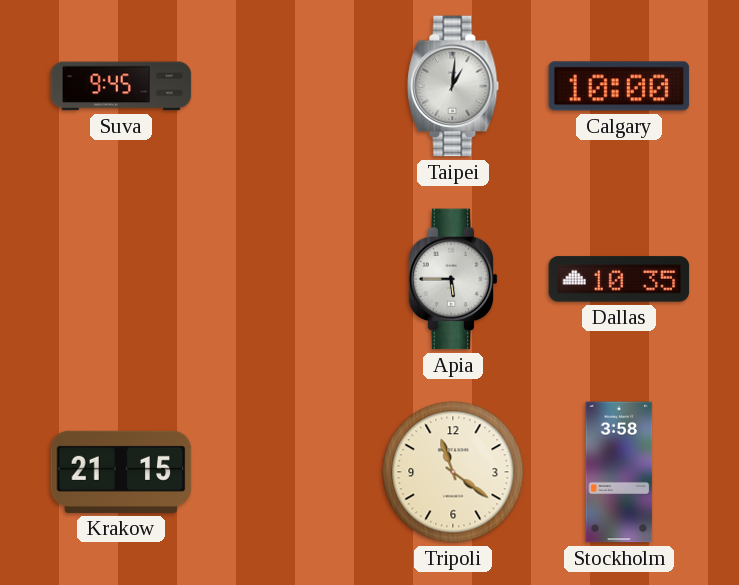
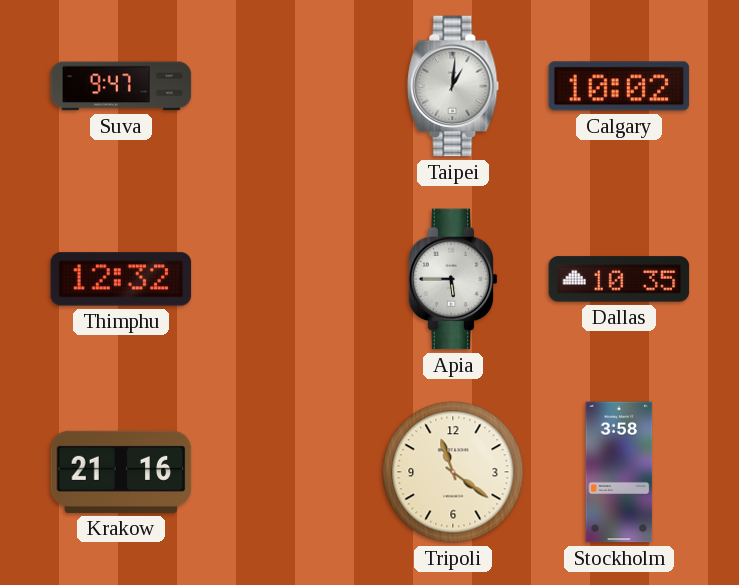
Suva: 9:45 -> 9:47 (121, 86)
Calgary: 10:00 -> 10:02 (619, 86)
Thimphu: none -> 12:32 (121, 279)
Krakow: 21:15 -> 21:16 (121, 472)
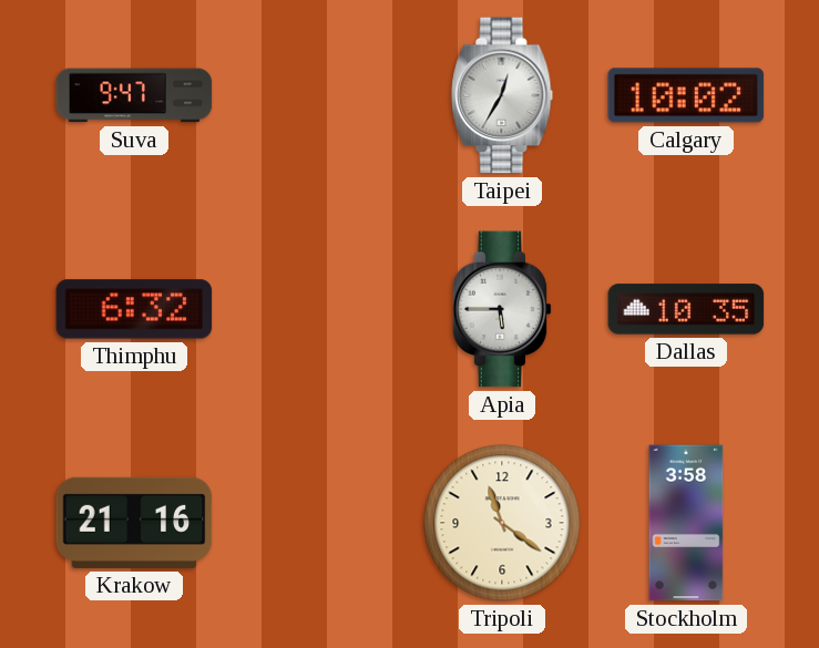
Taipei: 1:01 -> 12:35 (502, 95)
Thimphu: 12:32 -> 6:32 (134, 309)
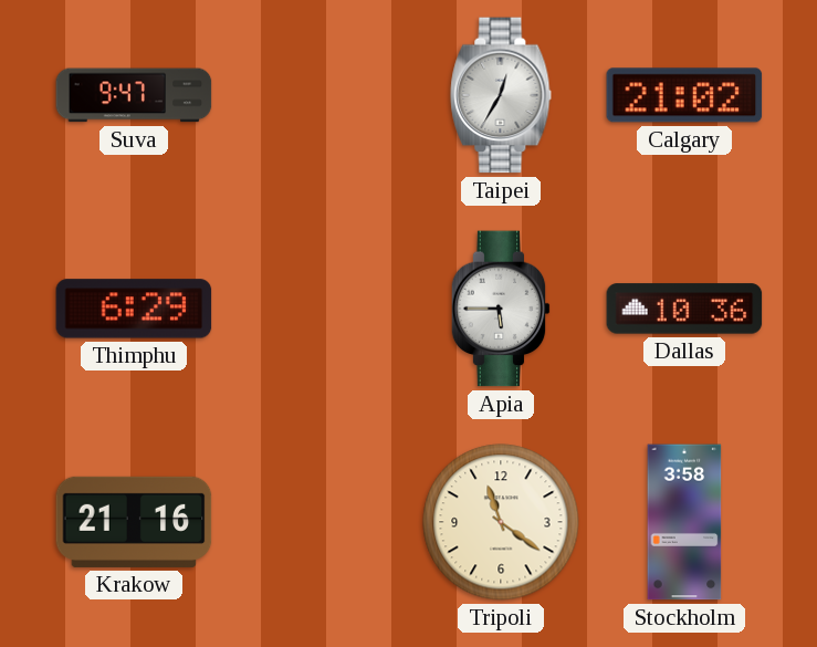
Calgary: 10:02 -> 21:02 (684, 95)
Thimphu: 6:32 -> 6:29 (134, 309)
Dallas: 10:35 -> 10:36 (684, 309)
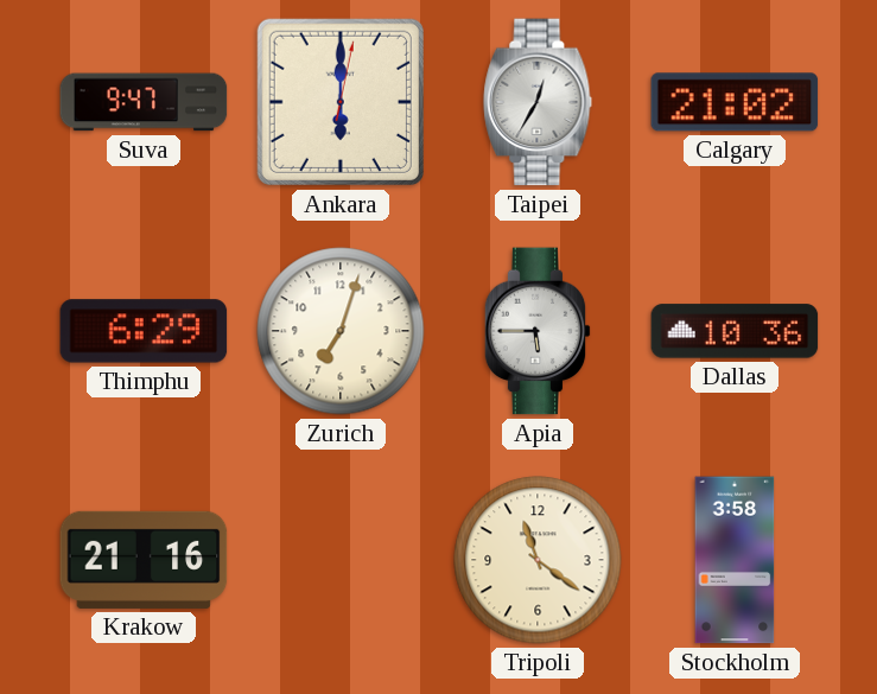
Ankara: none -> 6:00 (341, 102)
Zurich: none -> 7:03 (341, 331)
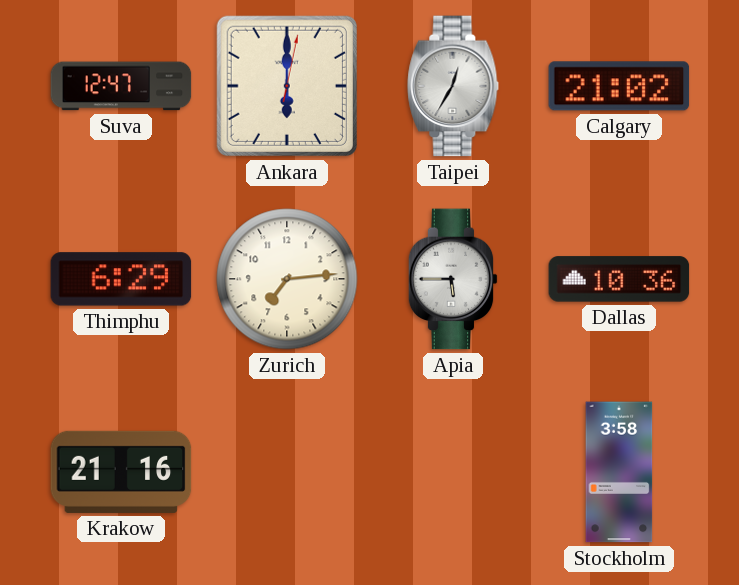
Suva: 9:47 -> 12:47 (121, 86)
Zurich: 7:03 -> 7:14 (287, 279)
Tripoli: 11:21 -> none (538, 560)
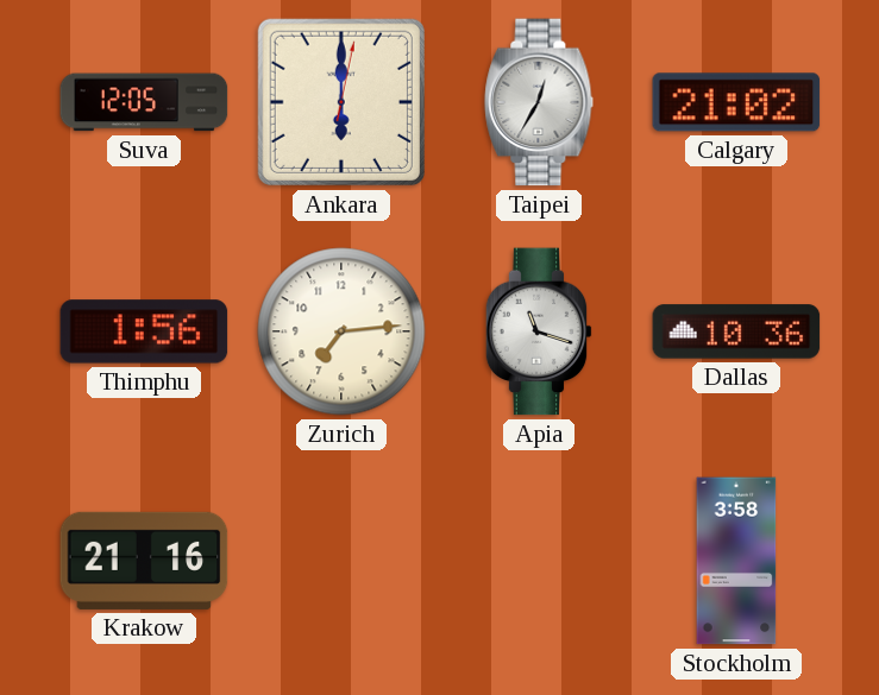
Suva: 12:47 -> 12:05 (144, 102)
Thimphu: 6:29 -> 1:56 (144, 331)
Apia: 5:45 -> 11:18 (539, 331)
